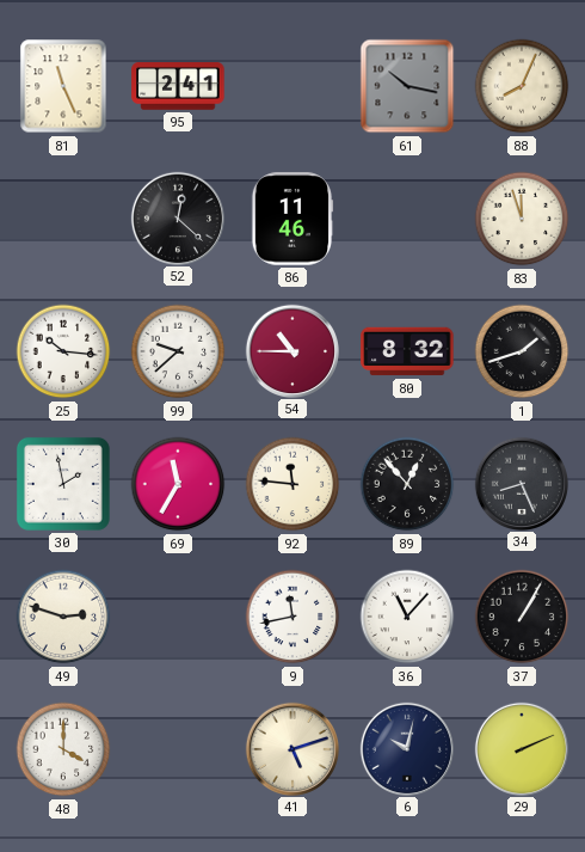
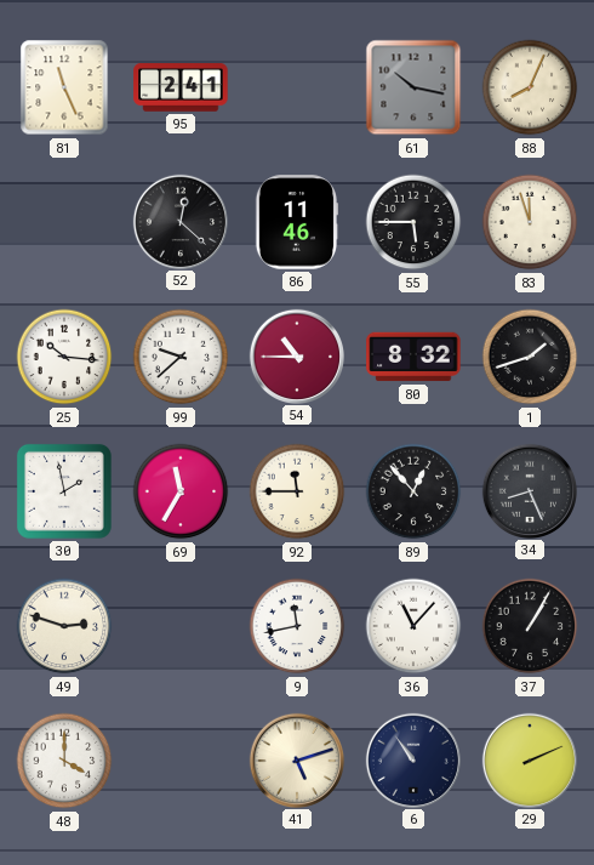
55: none -> 5:45 (413, 222)
92: 11:46 -> 11:45 (297, 491)
6: 10:02 -> 10:54 (412, 759)
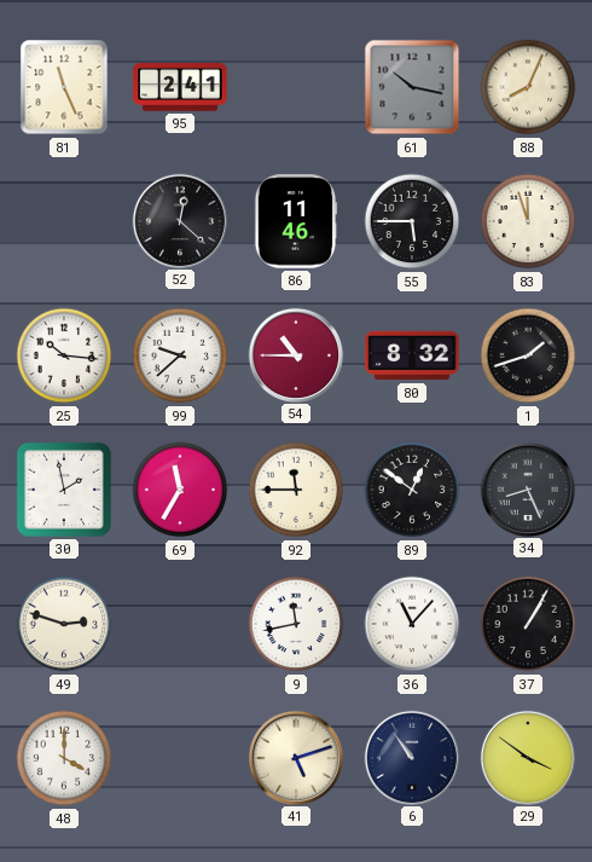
89: 12:53 -> 12:51 (412, 490)
29: 2:11 -> 3:51 (527, 757)
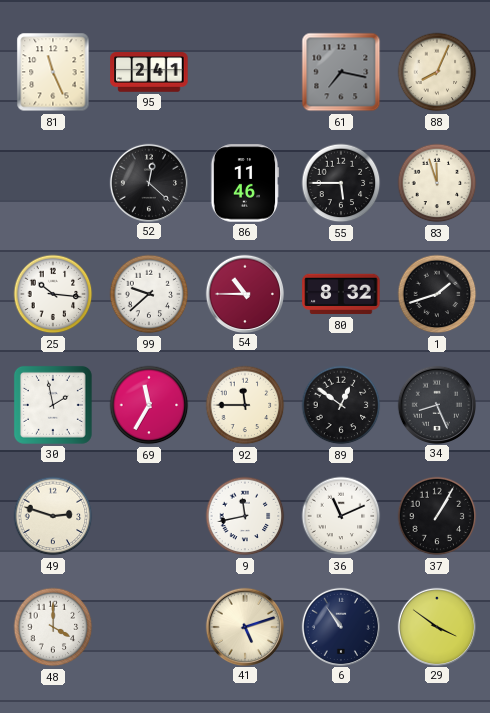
61: 10:17 -> 7:17 (341, 72)
36: 11:07 -> 11:11 (341, 516)
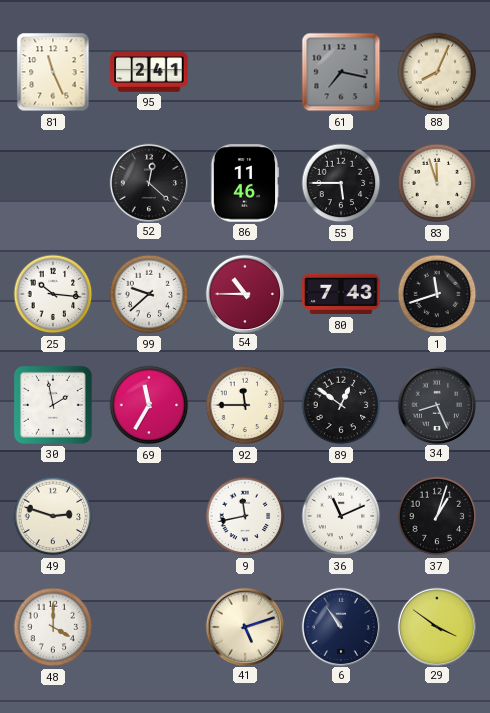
80: 8:32 -> 7:43 (341, 294)
1: 1:42 -> 11:42 (437, 294)
37: 1:05 -> 1:03 (437, 516)
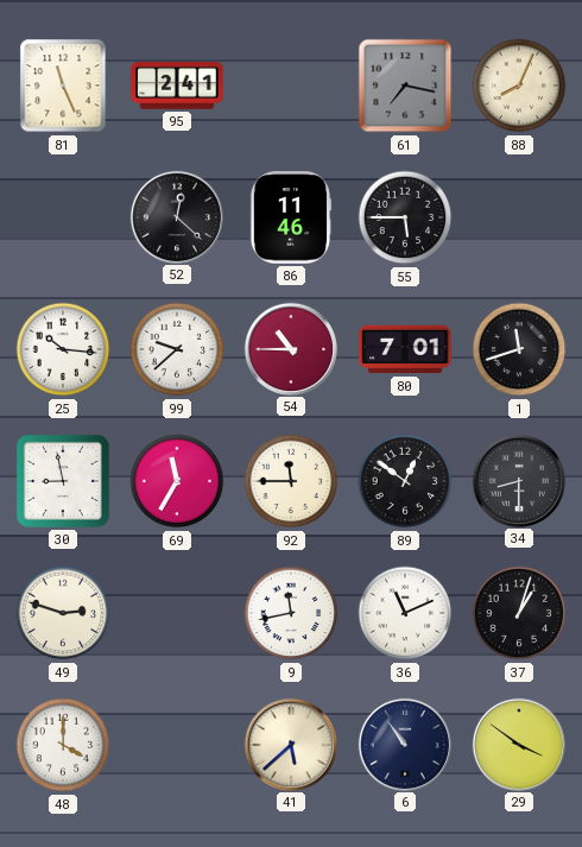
83: 11:57 -> none (437, 183)
80: 7:43 -> 7:01 (405, 349)
30: 1:58 -> 8:58 (63, 481)
34: 8:26 -> 8:30 (518, 480)
41: 5:12 -> 5:38 (290, 744)
